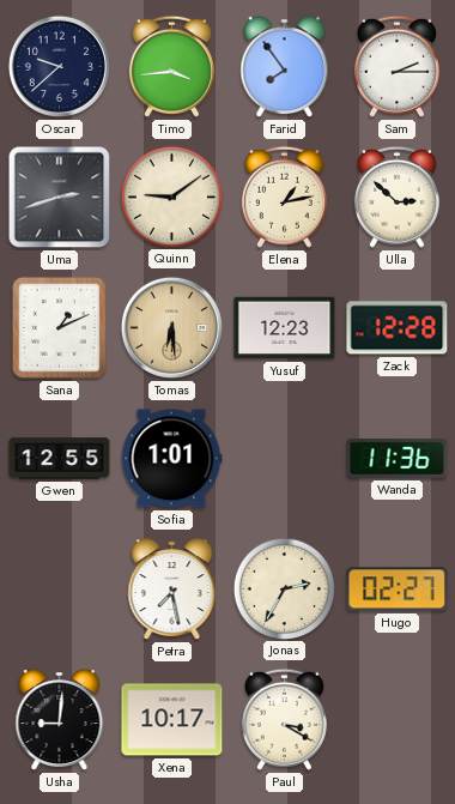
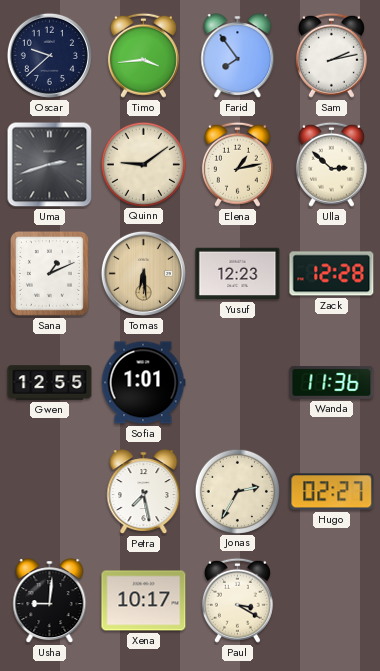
Sam: 2:15 -> 2:13 (331, 55)
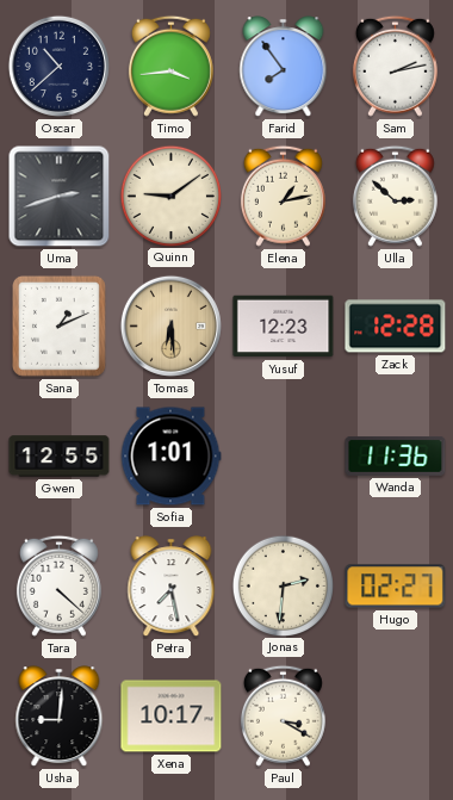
Oscar: 9:38 -> 10:38 (58, 66)
Tara: none -> 4:22 (58, 585)
Jonas: 2:35 -> 2:31 (283, 585)
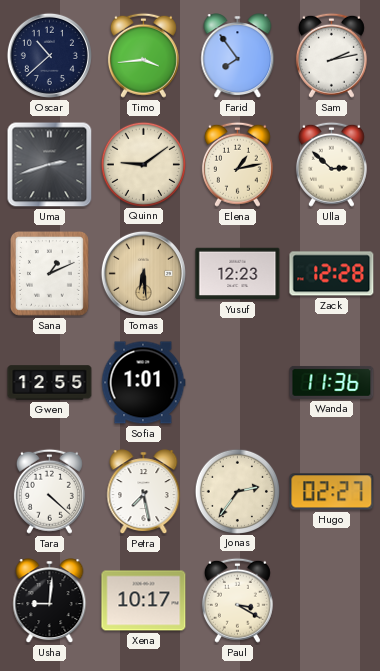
Jonas: 2:31 -> 2:36 (237, 491)
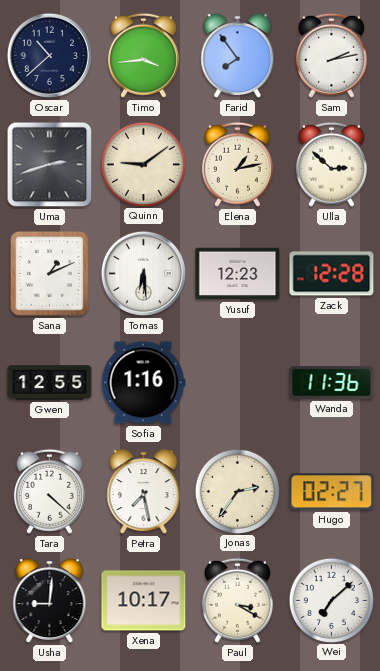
Tomas dial: champagne -> white (143, 273)
Sofia: 1:01 -> 1:16 (143, 383)
Wei: none -> 7:08 (331, 600)
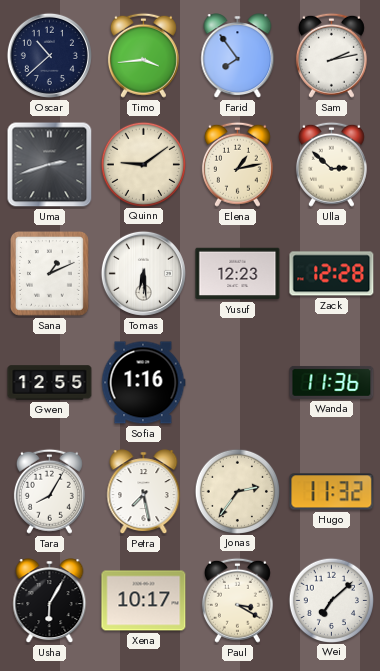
Tara: 4:22 -> 8:05 (49, 491)
Hugo: 02:27 -> 11:32 (332, 492)
Usha: 9:01 -> 6:05 (50, 601)
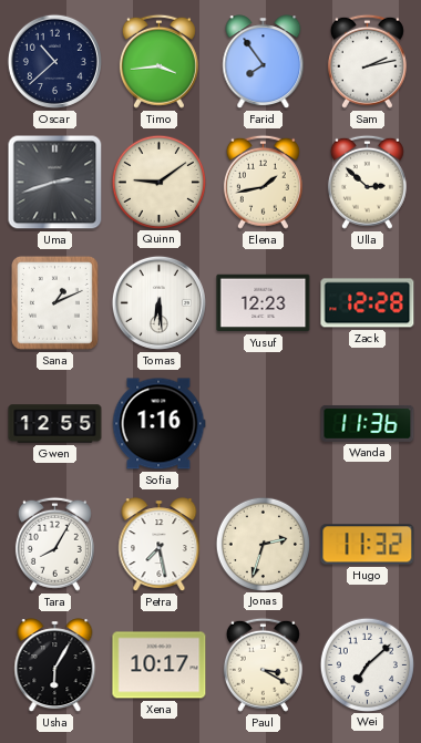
Elena: 1:13 -> 1:43 (263, 182)
Jonas: 2:36 -> 2:33 (263, 544)
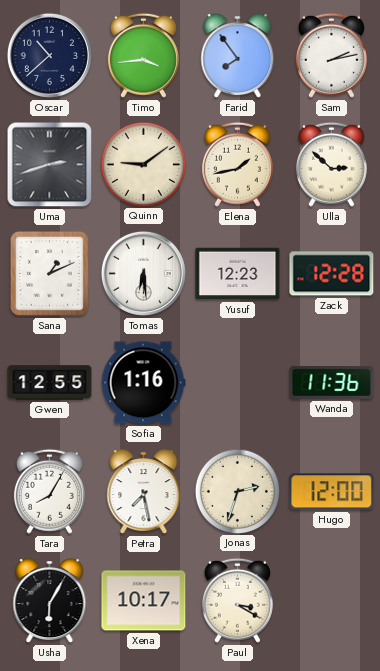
Hugo: 11:32 -> 12:00 (332, 492)
Wei: 7:08 -> none (367, 664)
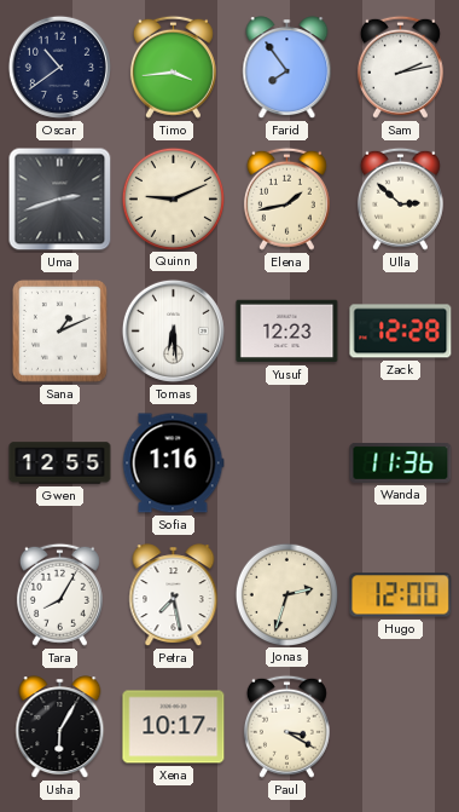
Oscar: 10:38 -> 10:39 (59, 67)
Quinn: 9:09 -> 9:11 (173, 198)
